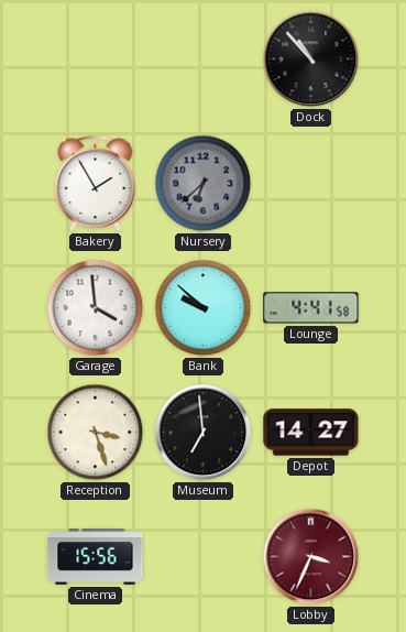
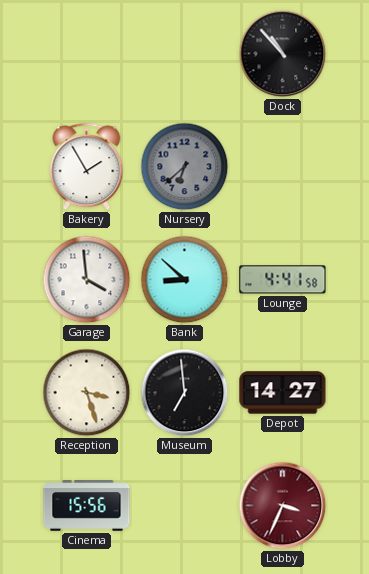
Bank: 9:52 -> 8:52 (185, 280)
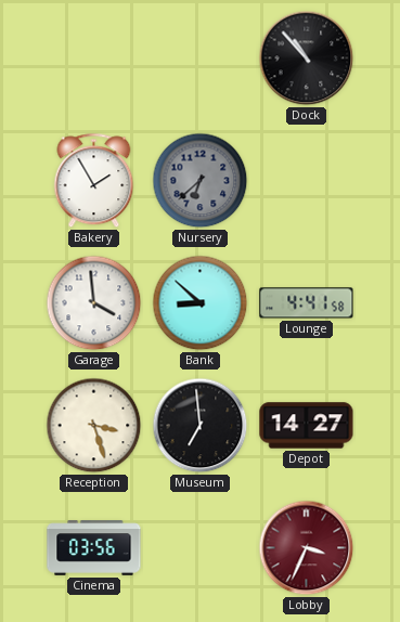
Cinema: 15:56 -> 03:56 (94, 548)
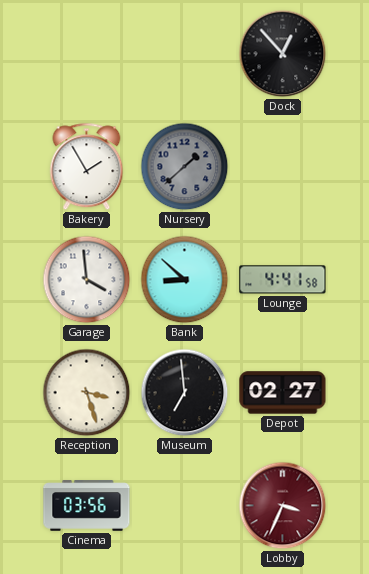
Dock: 10:53 -> 12:53 (283, 54)
Nursery: 6:38 -> 1:38 (185, 167)
Depot: 14:27 -> 02:27 (283, 393)
